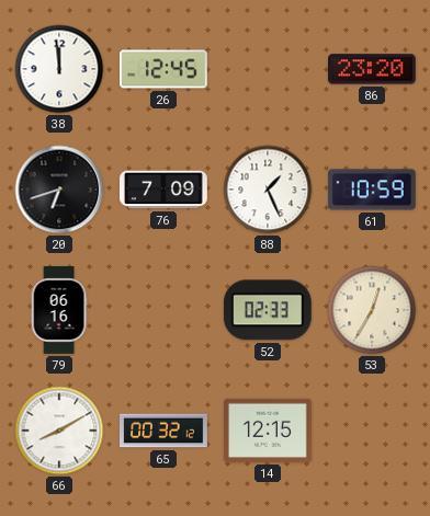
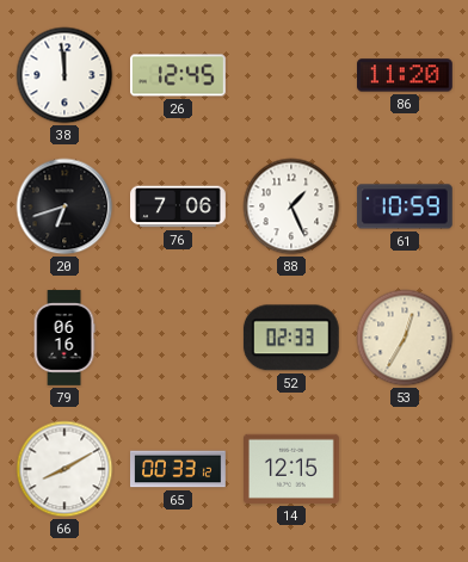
86: 23:20 -> 11:20 (406, 75)
76: 7:09 -> 7:06 (178, 206)
65: 00:32 -> 00:33 (178, 469)
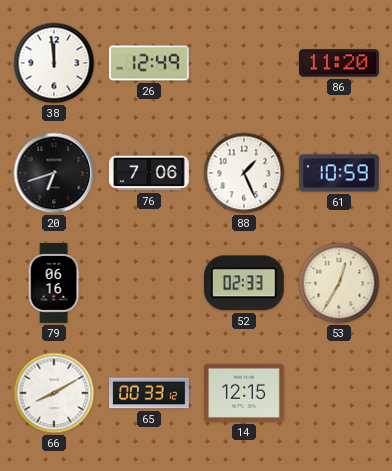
26: 12:45 -> 12:49 (150, 63)
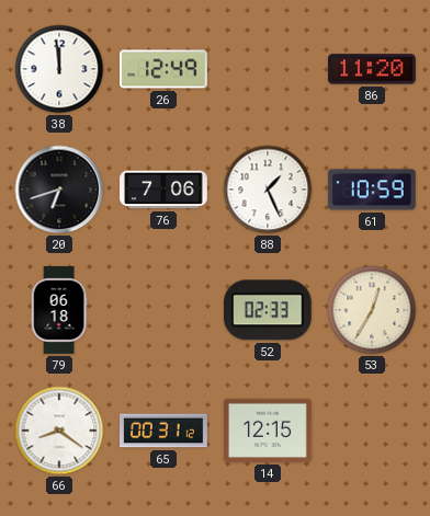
79: 06:16 -> 06:18 (59, 310)
66: 8:10 -> 8:21 (59, 431)
65: 00:33 -> 00:31 (163, 431)
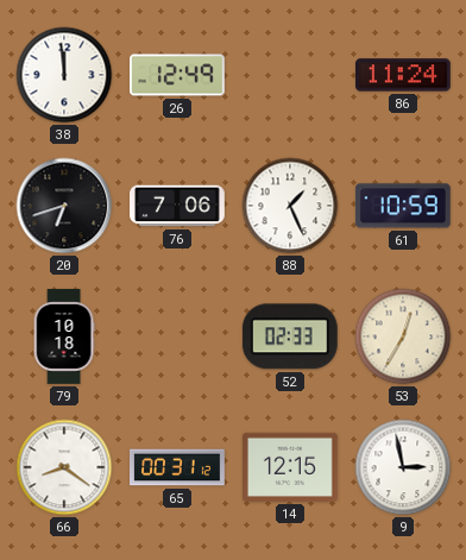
86: 11:20 -> 11:24 (404, 75)
79: 06:18 -> 10:18 (64, 336)
9: none -> 2:58 (403, 467)
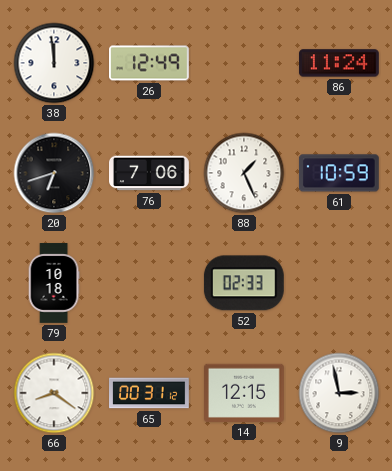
53: 12:35 -> none (403, 336)
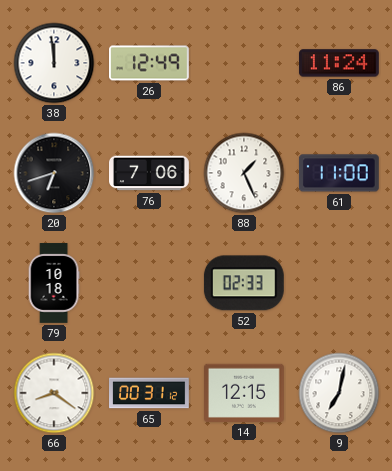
61: 10:59 -> 11:00 (339, 173)
9: 2:58 -> 7:02 (339, 393)
